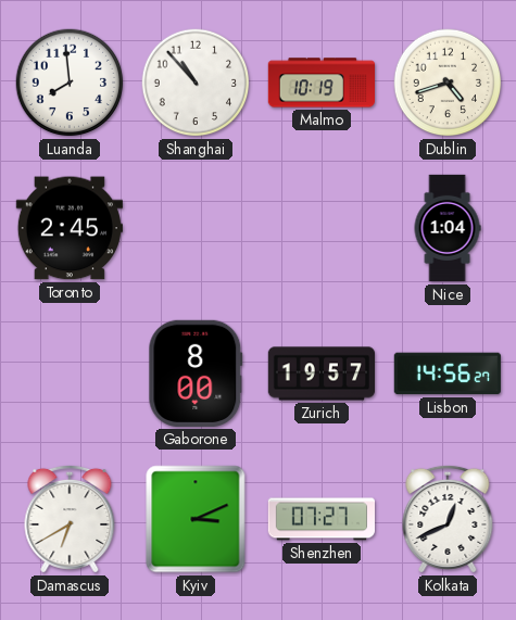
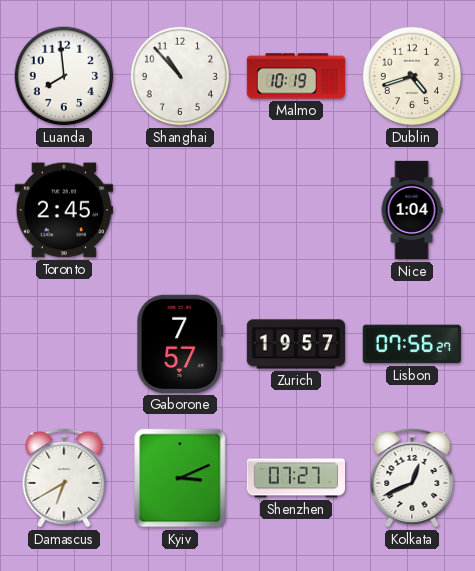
Gaborone: 8:00 -> 7:57 (180, 344)
Lisbon: 14:56 -> 07:56 (412, 344)
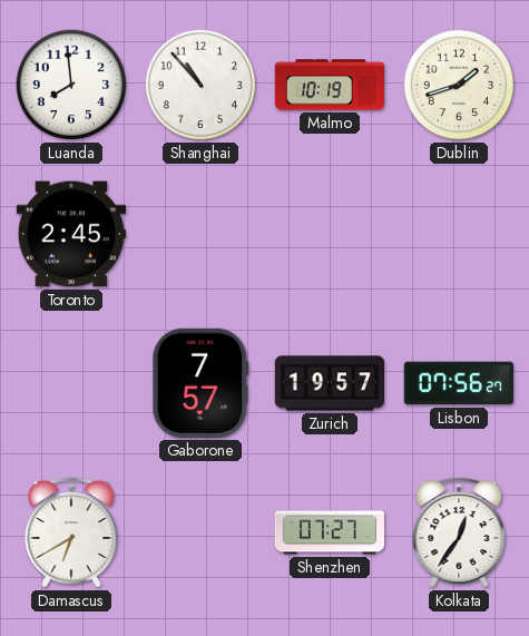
Dublin: 4:42 -> 1:42 (459, 85)
Nice: 1:04 -> none (412, 210)
Kyiv: 3:11 -> none (180, 478)
Kolkata: 12:41 -> 12:36 (459, 532)
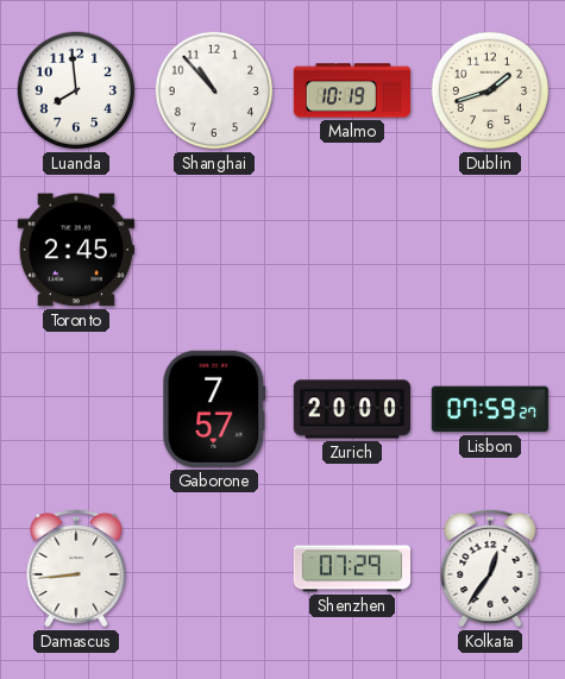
Zurich: 19:57 -> 20:00 (351, 409)
Lisbon: 07:56 -> 07:59 (490, 409)
Damascus: 6:40 -> 8:44 (76, 568)
Shenzhen: 07:27 -> 07:29 (351, 568)
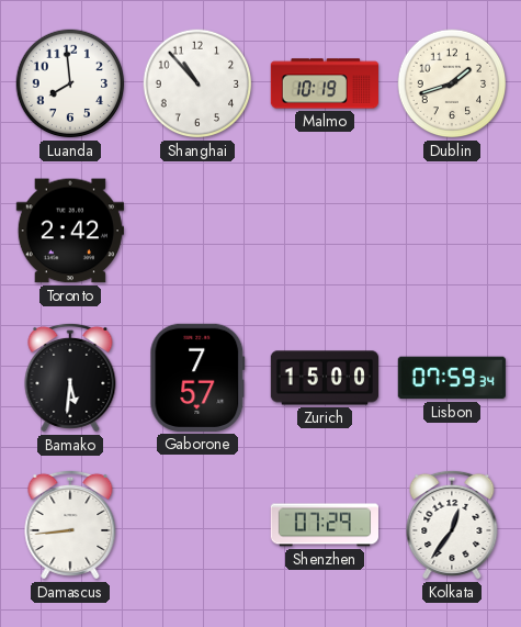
Toronto: 2:45 -> 2:42 (70, 231)
Bamako: none -> 5:31 (70, 378)
Zurich: 20:00 -> 15:00 (324, 378)
Lisbon: 07:59:27 -> 07:59:34 (452, 378)
